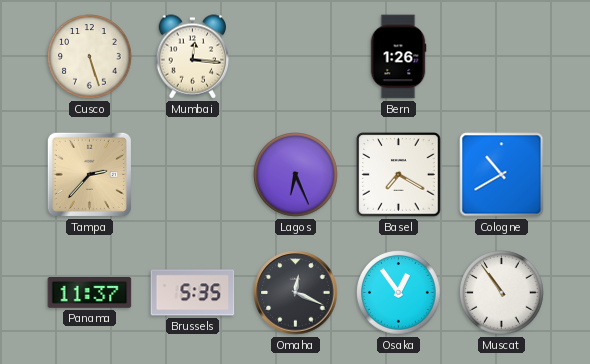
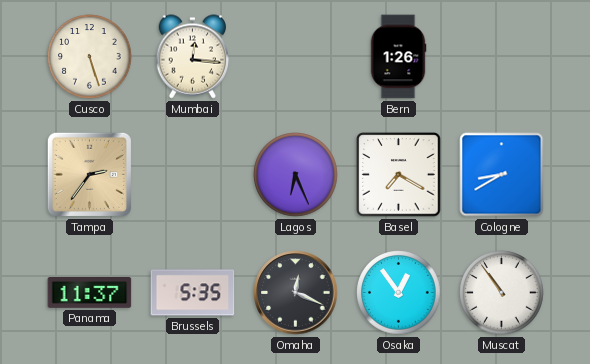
Tampa: 2:37 -> 2:36 (89, 174)
Cologne: 10:40 -> 8:40 (502, 175)
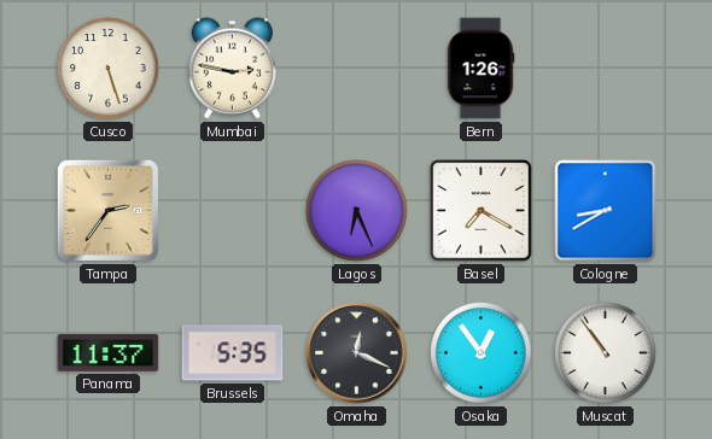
Mumbai: 12:16 -> 2:47 (233, 69)
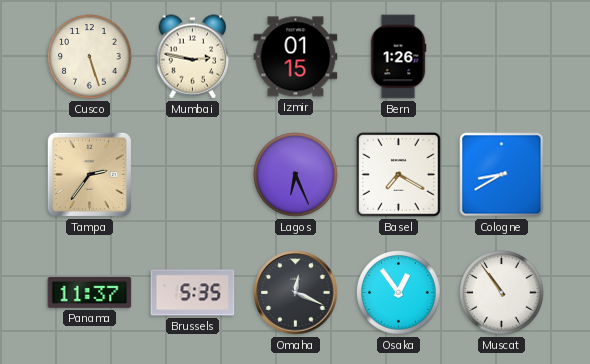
Izmir: none -> 01:15 (296, 57)
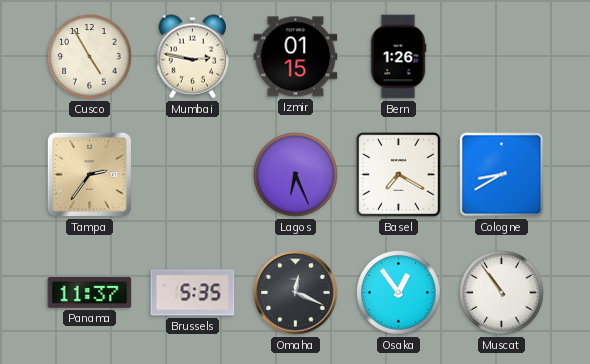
Cusco: 5:27 -> 4:55 (90, 57)
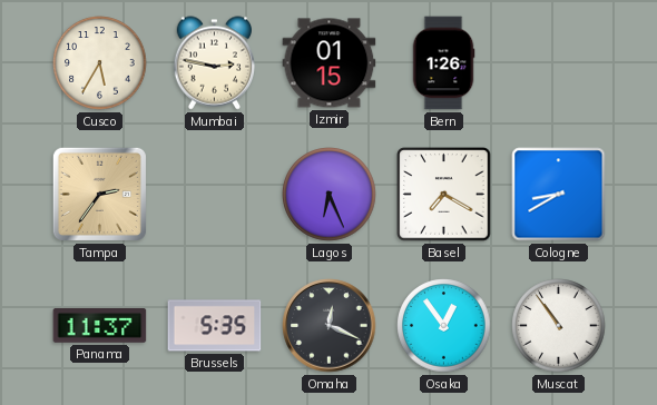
Cusco: 4:55 -> 5:35 (100, 63)
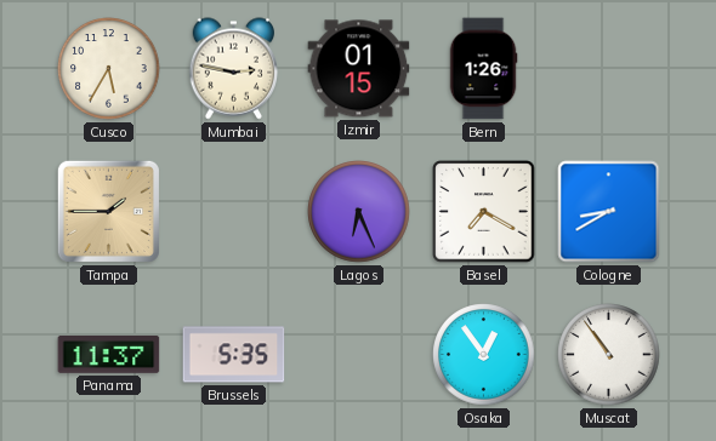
Tampa: 2:36 -> 1:45 (108, 211)
Omaha: 12:19 -> none (330, 326)
